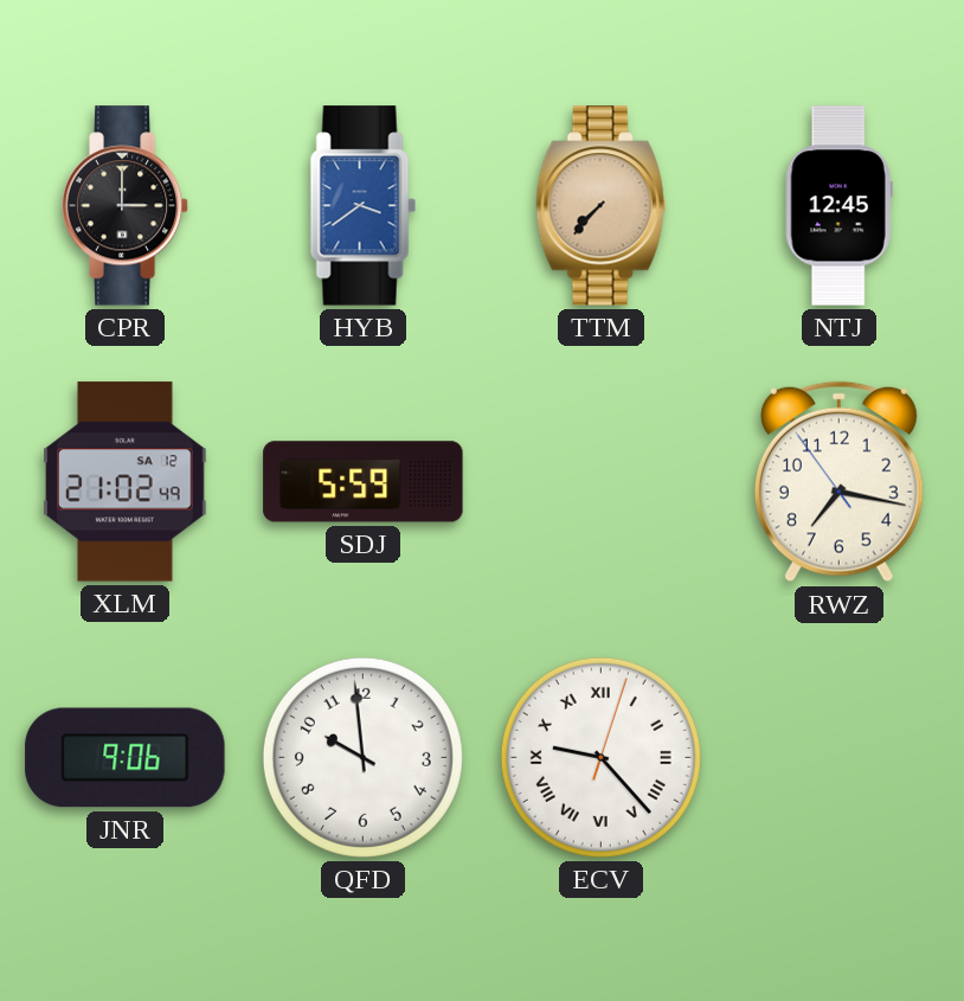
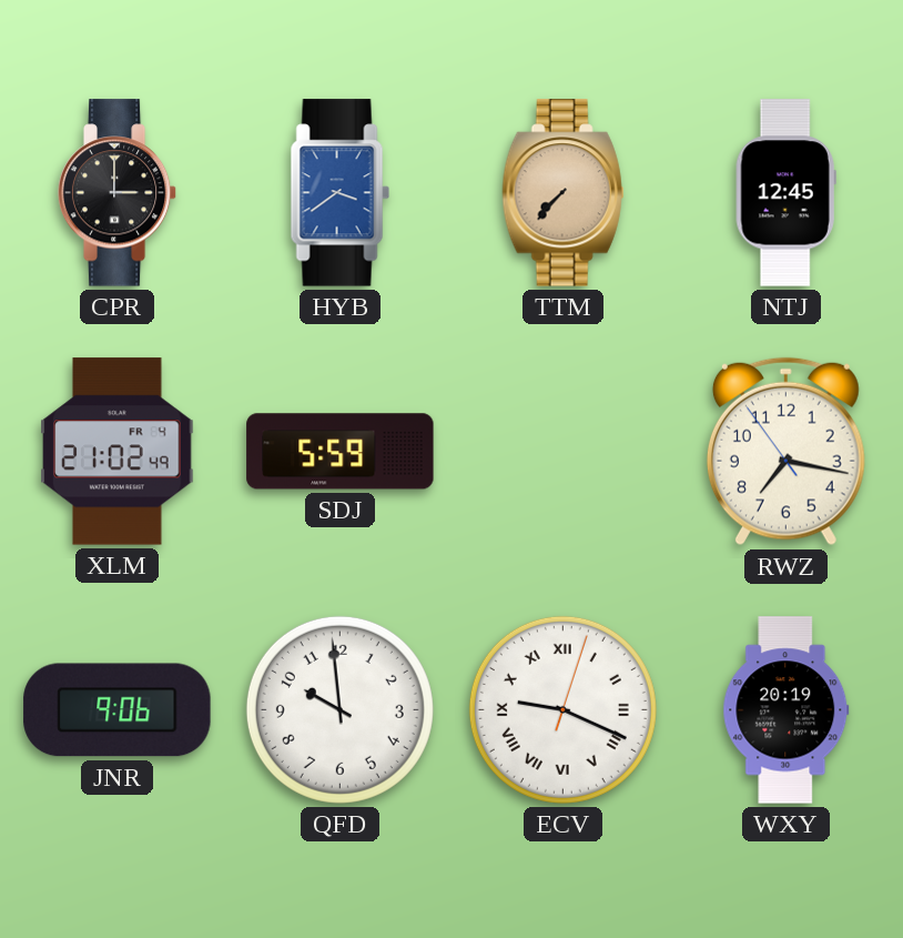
XLM date: SA 12 -> FR 4 (118, 452)
ECV: 9:23 -> 9:19 (562, 709)
WXY: none -> 20:19 (787, 710)
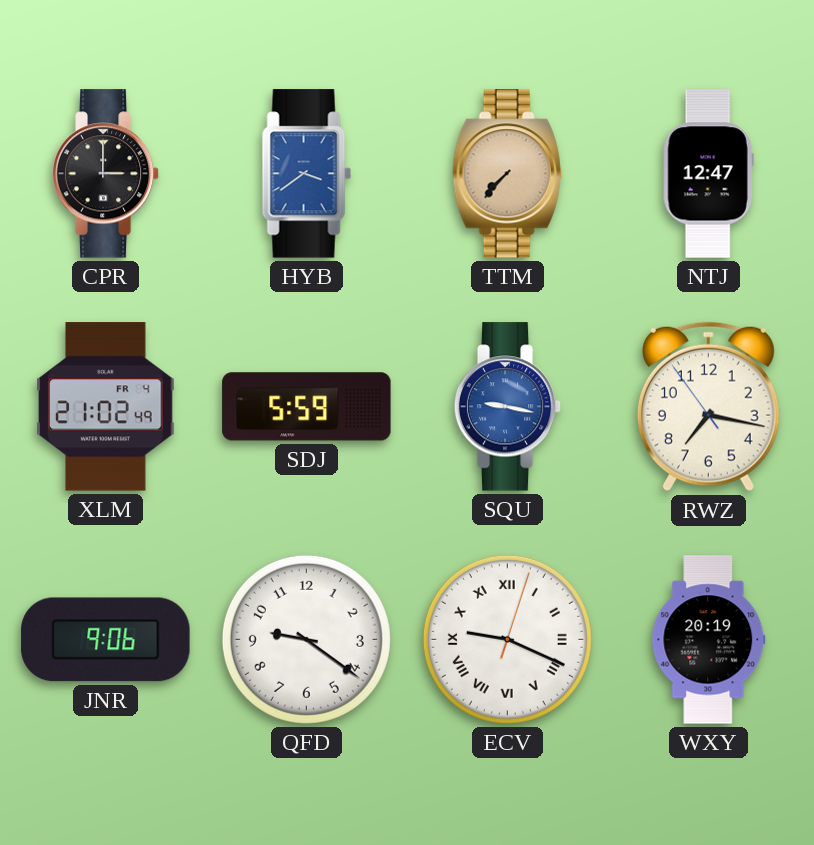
NTJ: 12:45 -> 12:47 (708, 174)
SQU: none -> 9:17 (508, 407)
QFD: 9:59 -> 9:21 (306, 639)
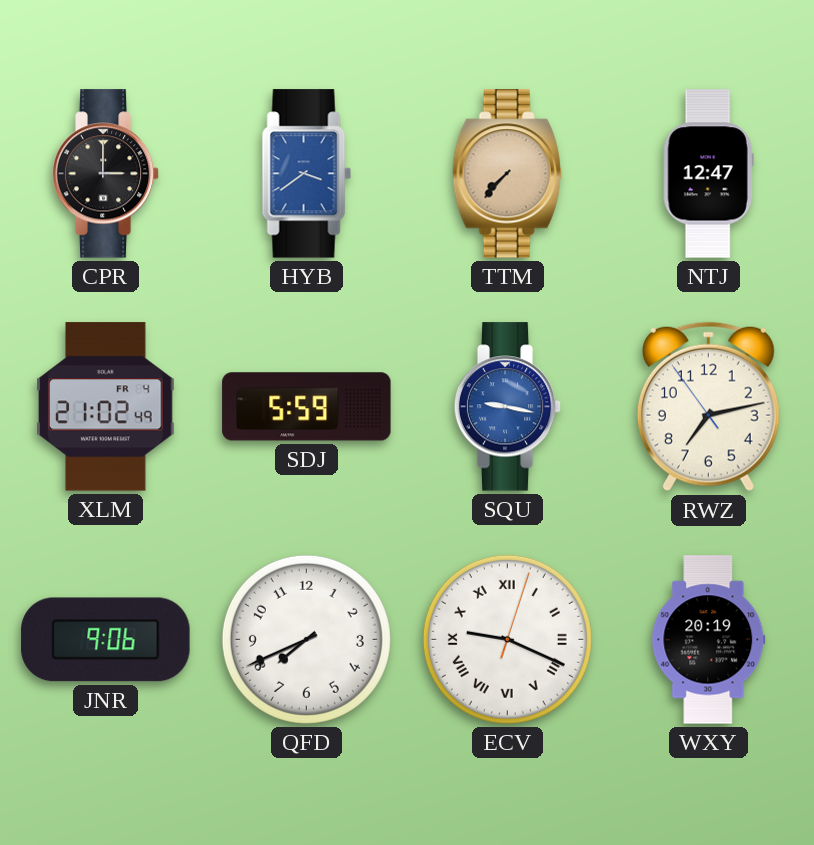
RWZ: 7:16 -> 7:12 (708, 407)
QFD: 9:21 -> 7:41 (306, 639)
